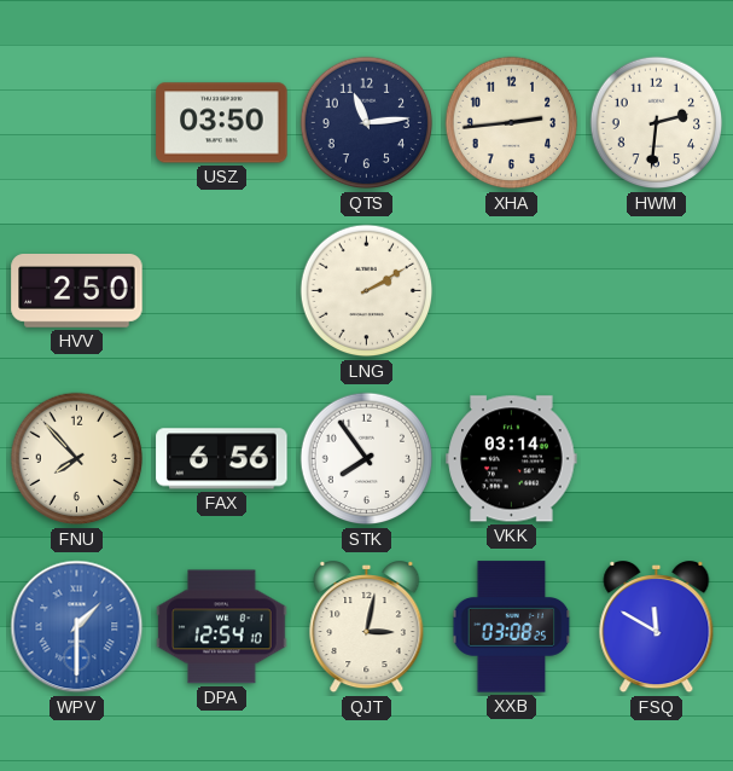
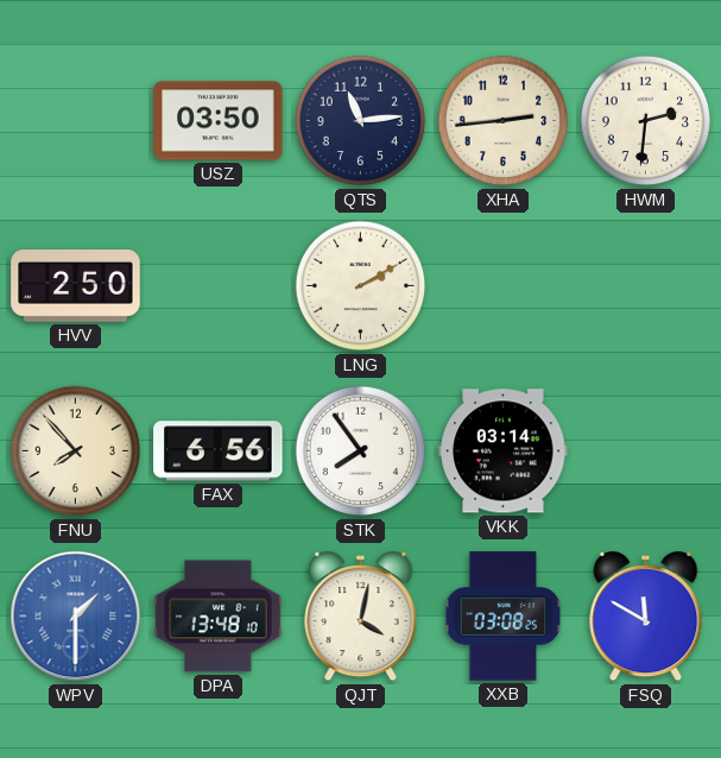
DPA: 12:54 -> 13:48 (219, 617)
QJT: 3:02 -> 4:02 (361, 618)
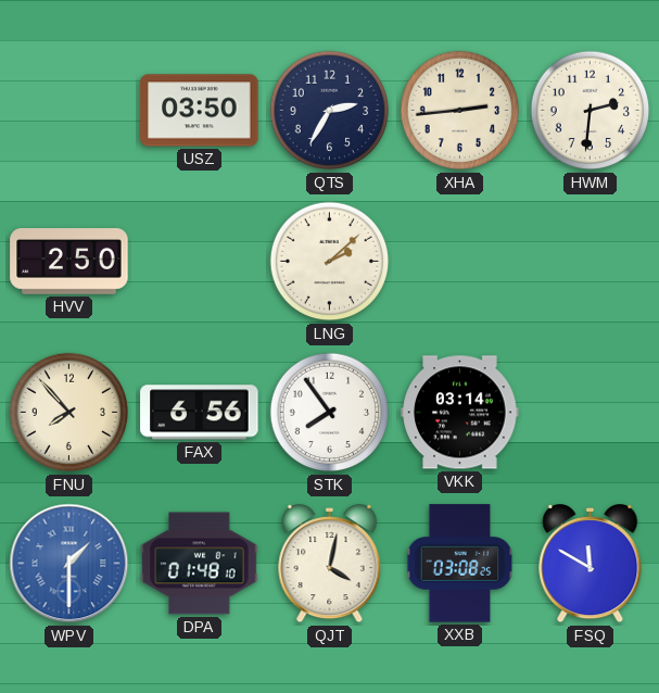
QTS: 11:14 -> 2:35 (330, 111)
LNG: 2:10 -> 2:08 (330, 262)
DPA: 13:48 -> 01:48 (200, 564)
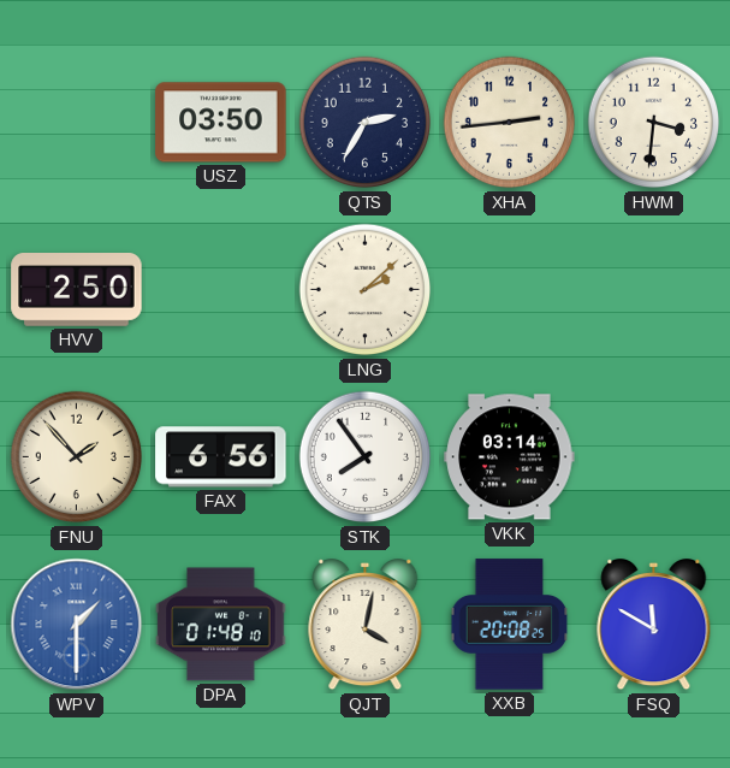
HWM: 2:31 -> 3:31 (654, 123)
FNU: 7:53 -> 1:53 (77, 457)
XXB: 03:08 -> 20:08 (510, 625)
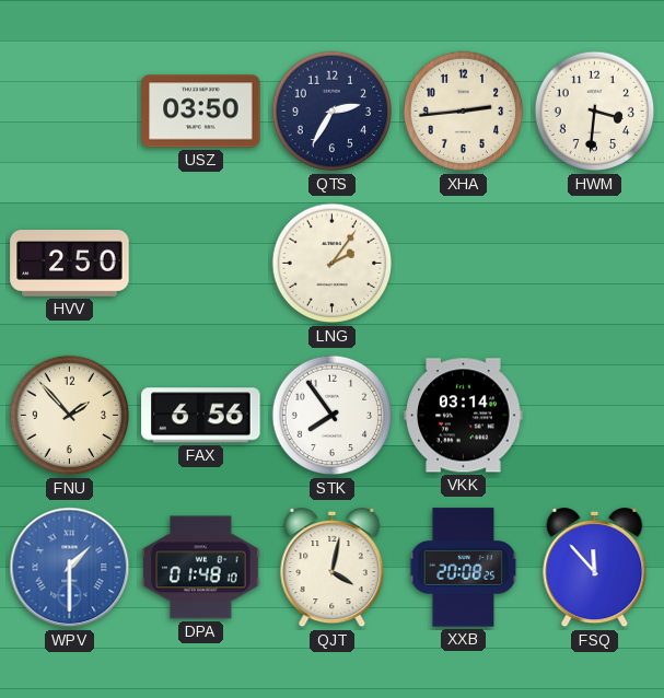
LNG: 2:08 -> 2:06 (333, 264)
FSQ: 11:50 -> 11:53 (595, 569)
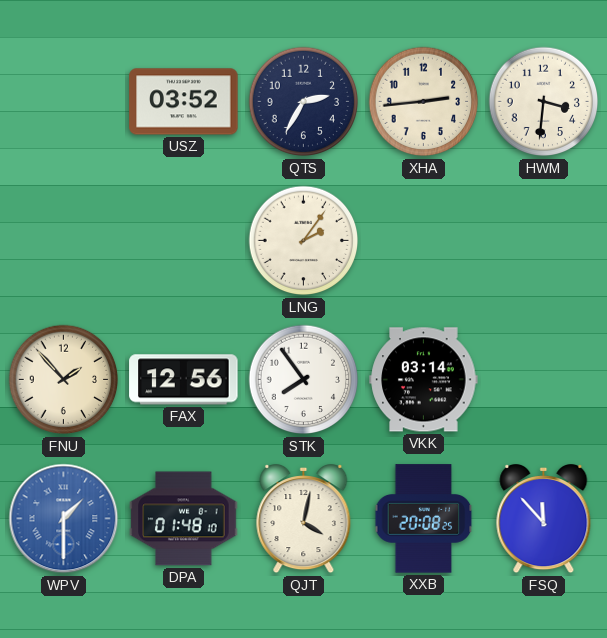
USZ: 03:50 -> 03:52 (184, 102)
HVV: 2:50 -> none (70, 264)
FAX: 6:56 -> 12:56 (184, 380)
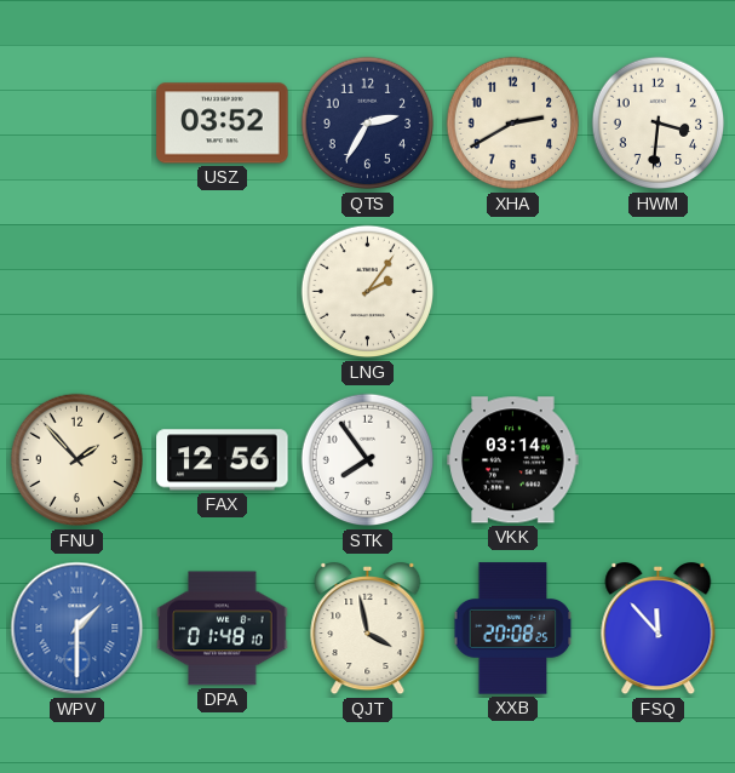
XHA: 2:44 -> 2:40 (513, 124)
QJT: 4:02 -> 3:58 (368, 630)
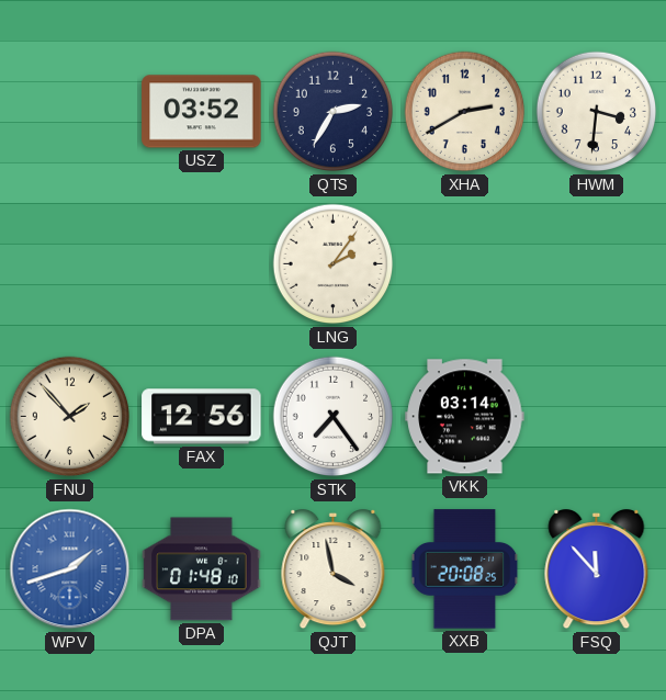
STK: 7:54 -> 7:24 (334, 417)
WPV: 1:30 -> 1:42 (70, 569)
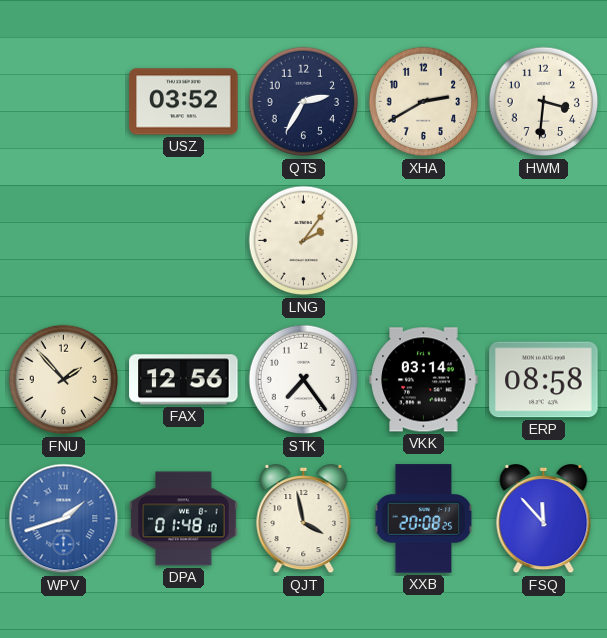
ERP: none -> 08:58 (544, 380)
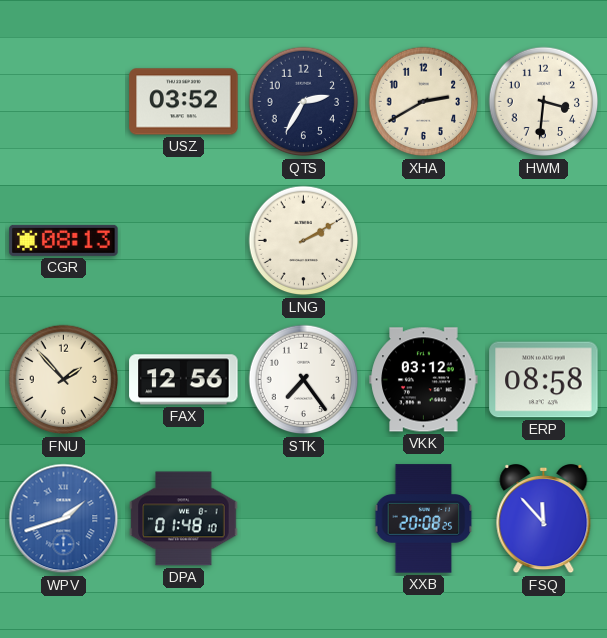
CGR: none -> 08:13 (64, 240)
LNG: 2:06 -> 2:10 (304, 241)
VKK: 03:14 -> 03:12 (424, 380)
QJT: 3:58 -> none (304, 520)
